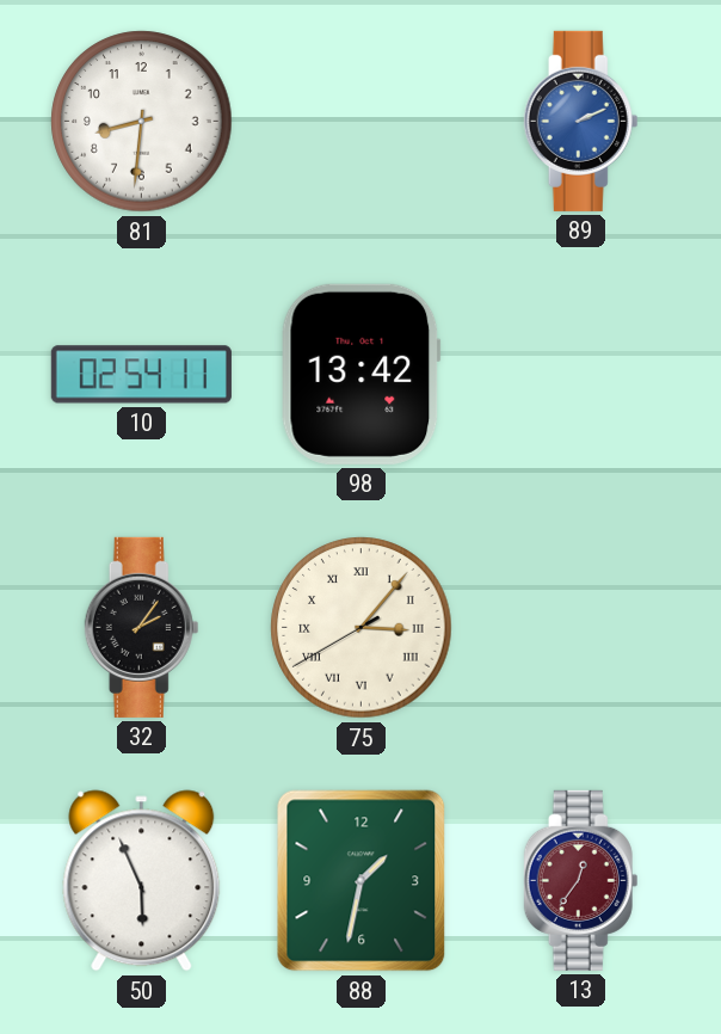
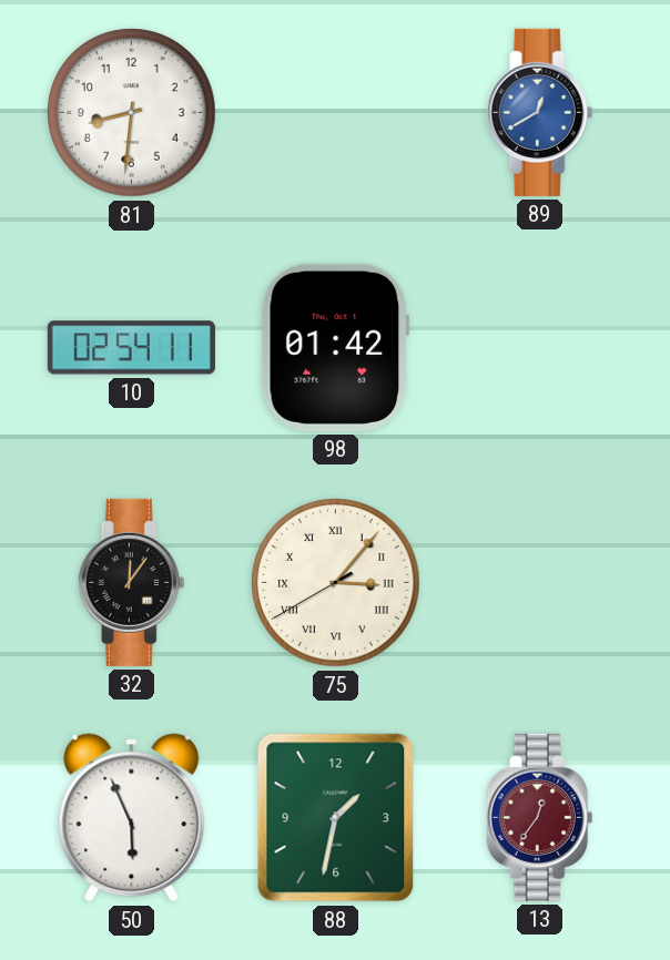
89: 2:11 -> 12:40 (540, 112)
98: 13:42 -> 01:42 (336, 347)
32: 2:06 -> 12:06 (132, 582)
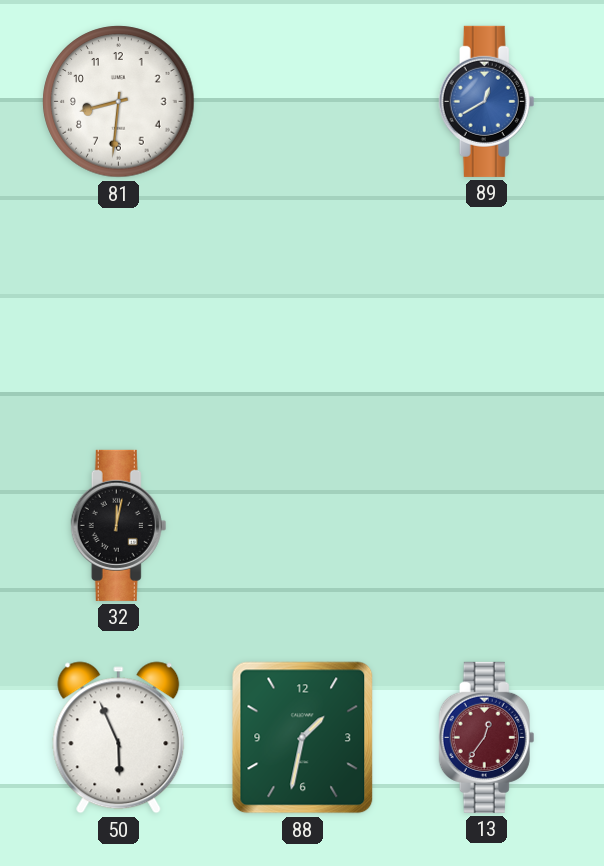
10: 02:54 -> none (131, 348)
98: 01:42 -> none (336, 347)
32: 12:06 -> 12:02 (119, 525)
75: 3:06 -> none (336, 583)
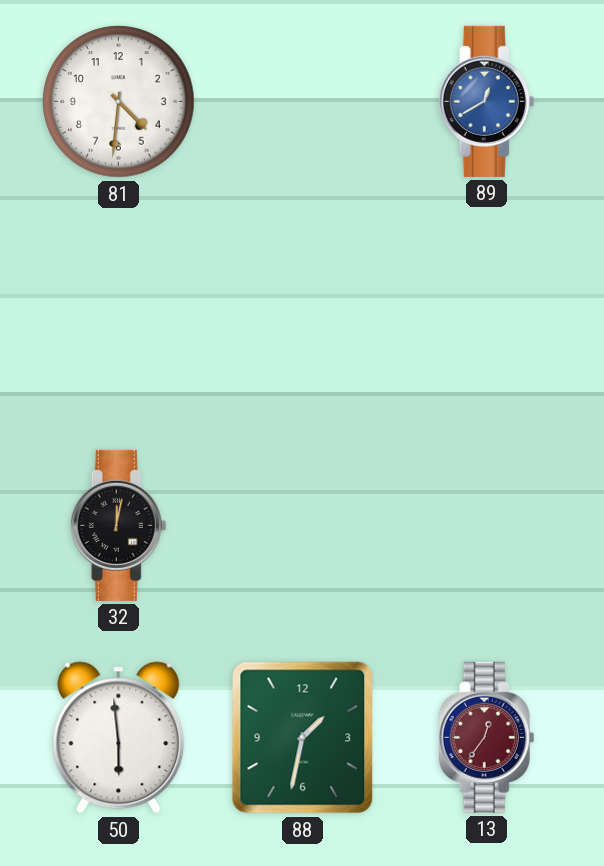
81: 8:31 -> 4:31 (119, 102)
50: 5:56 -> 5:59 (119, 738)
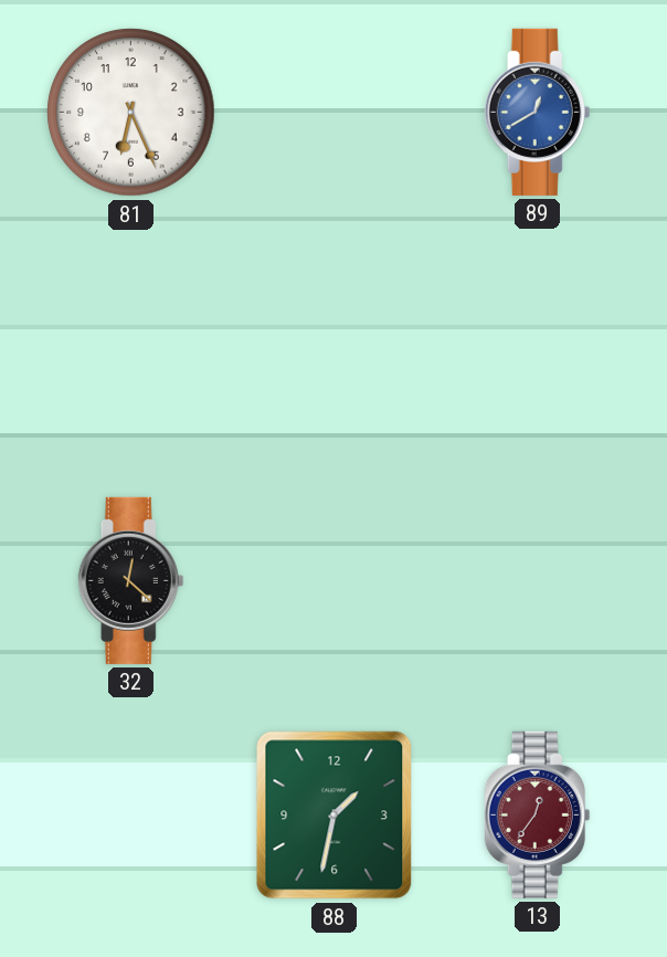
81: 4:31 -> 6:26 (131, 113)
32: 12:02 -> 12:22 (131, 580)
50: 5:59 -> none (119, 738)
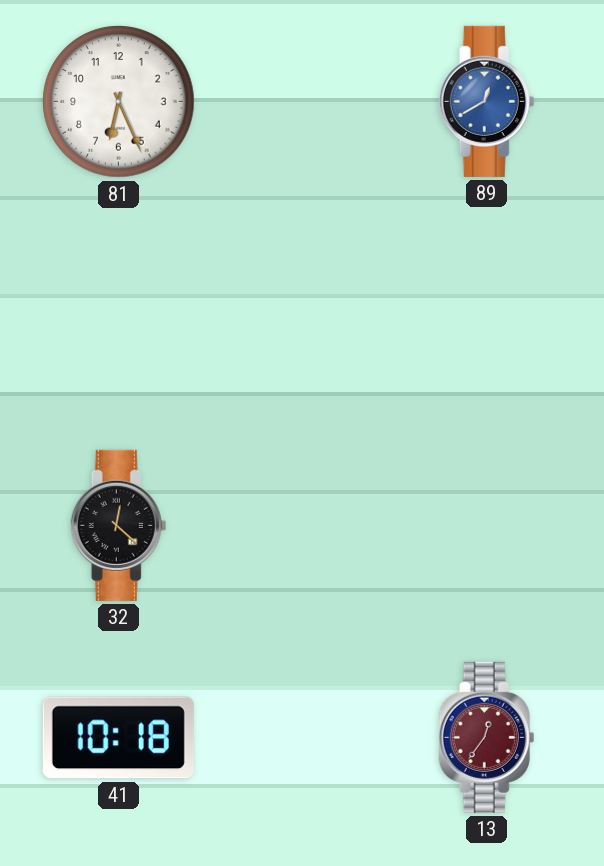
41: none -> 10:18 (118, 738)
88: 1:32 -> none (335, 816)
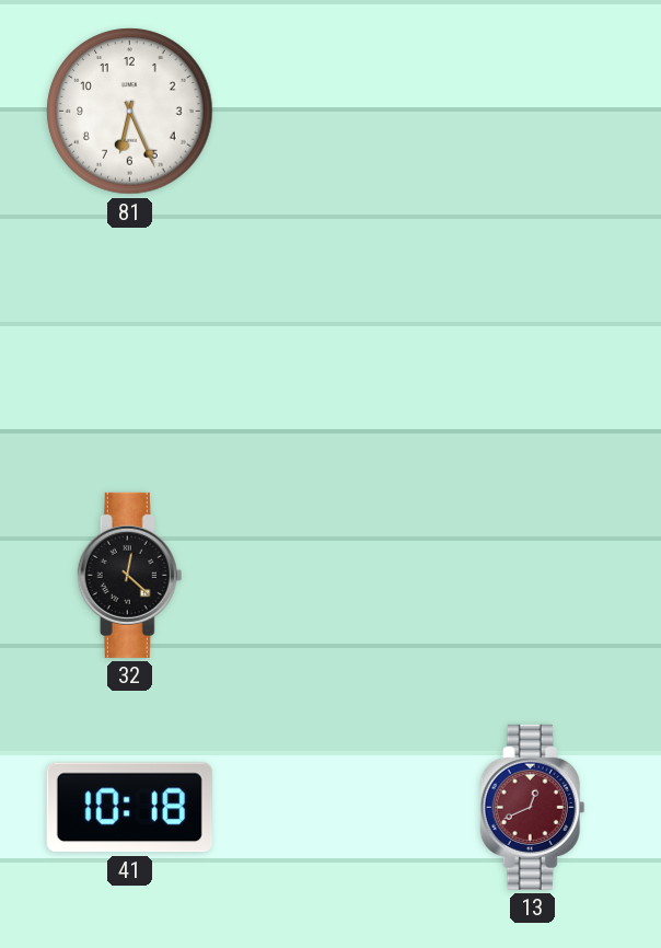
89: 12:40 -> none (487, 101)
13: 12:36 -> 12:41 (533, 807)
